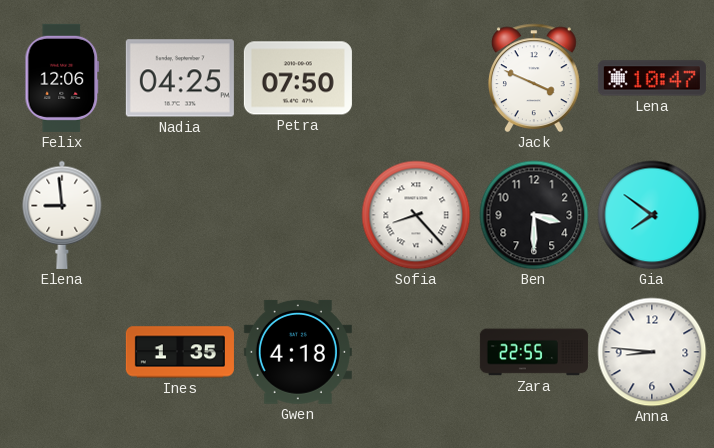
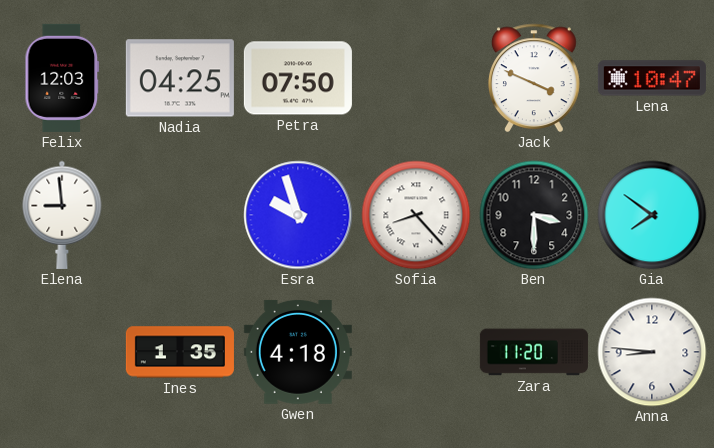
Felix: 12:06 -> 12:03 (62, 78)
Esra: none -> 9:57 (298, 215)
Zara: 22:55 -> 11:20 (534, 352)
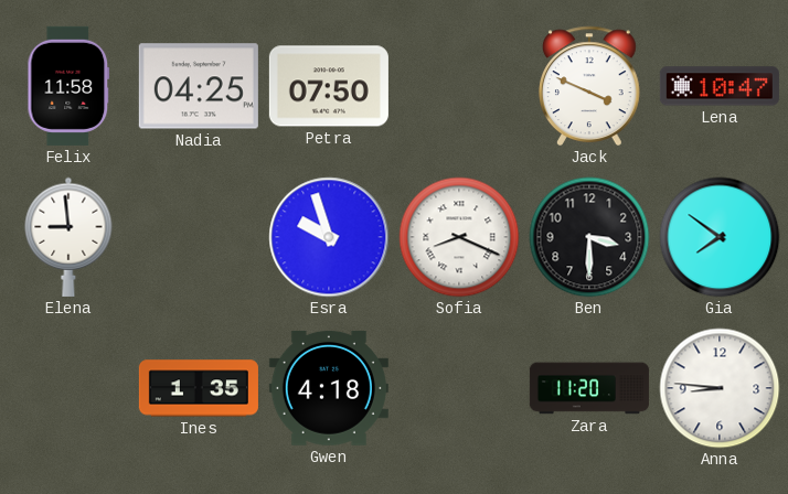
Felix: 12:03 -> 11:58 (68, 86)
Sofia: 8:23 -> 8:19 (459, 237)
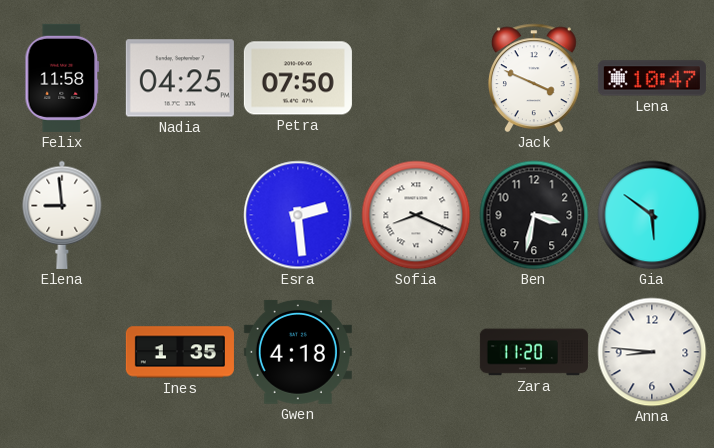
Esra: 9:57 -> 2:29 (298, 215)
Ben: 3:30 -> 3:32 (534, 215)
Gia: 7:51 -> 5:51 (652, 215)
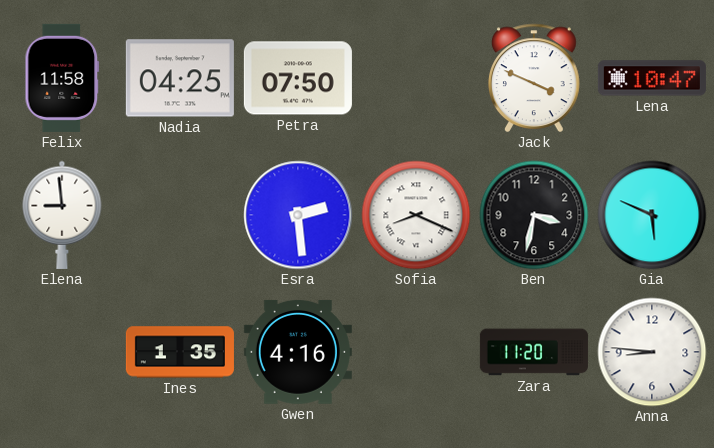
Gia: 5:51 -> 5:49 (652, 215)
Gwen: 4:18 -> 4:16 (298, 352)
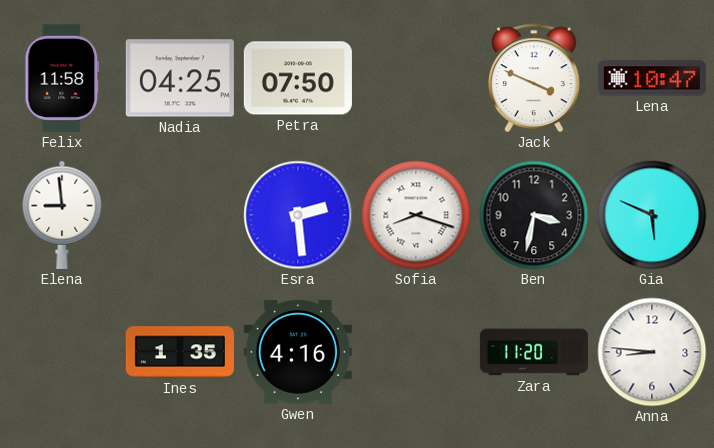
Sofia: 8:19 -> 8:18 (416, 215)
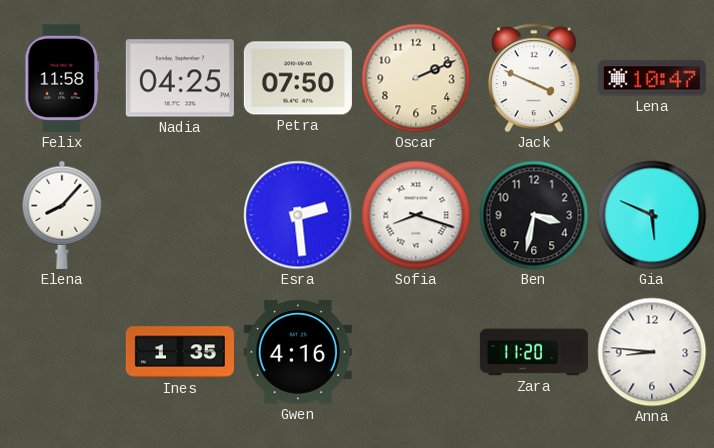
Oscar: none -> 2:11 (416, 78)
Elena: 8:59 -> 8:07 (62, 215)
